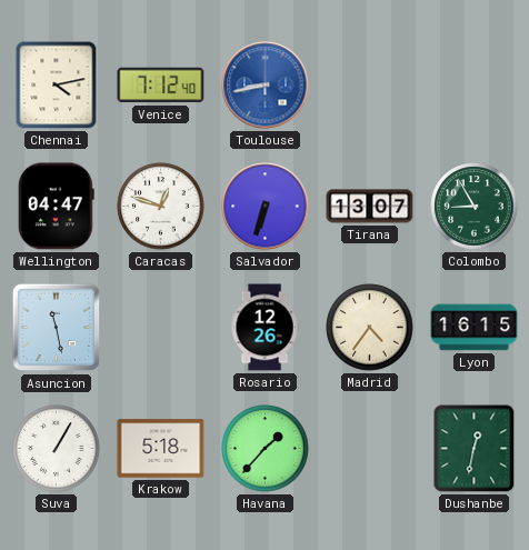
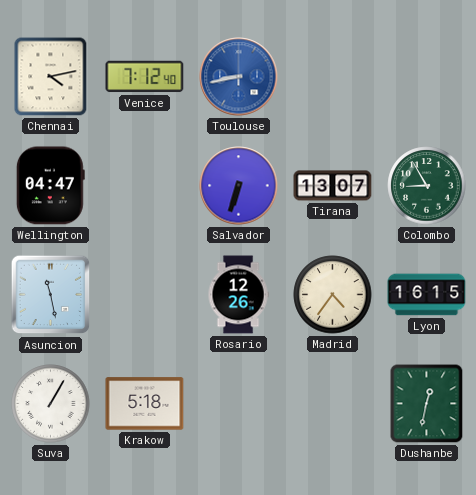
Caracas: 12:48 -> none (161, 207)
Havana: 1:37 -> none (266, 449)
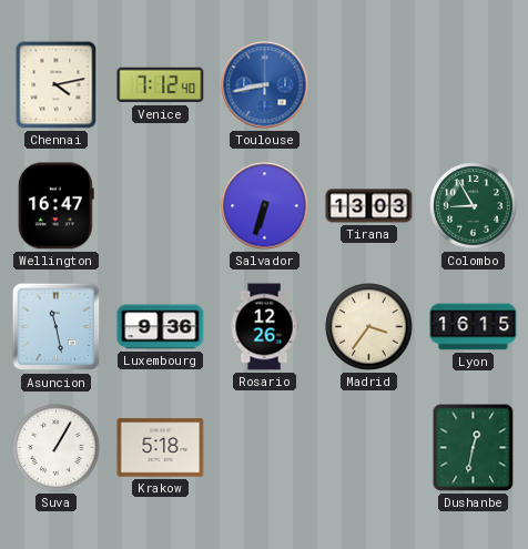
Wellington: 04:47 -> 16:47 (55, 206)
Tirana: 13:07 -> 13:03 (369, 206)
Luxembourg: none -> 9:36 (161, 327)
Madrid: 4:36 -> 3:36 (369, 327)
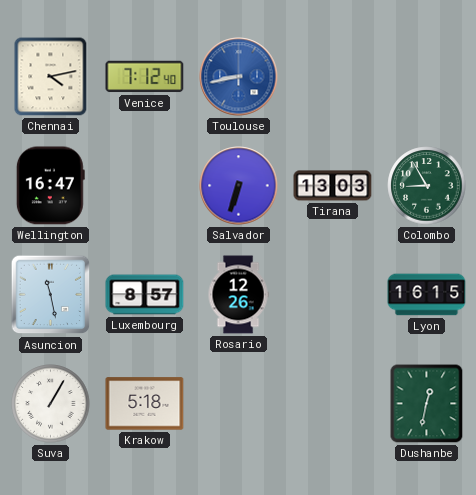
Luxembourg: 9:36 -> 8:57 (145, 295)
Madrid: 3:36 -> none (369, 327)
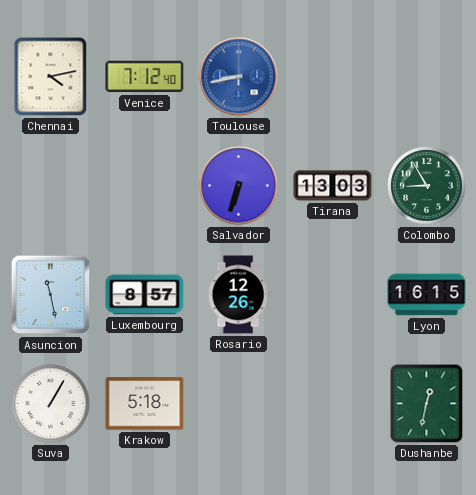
Wellington: 16:47 -> none (50, 186)
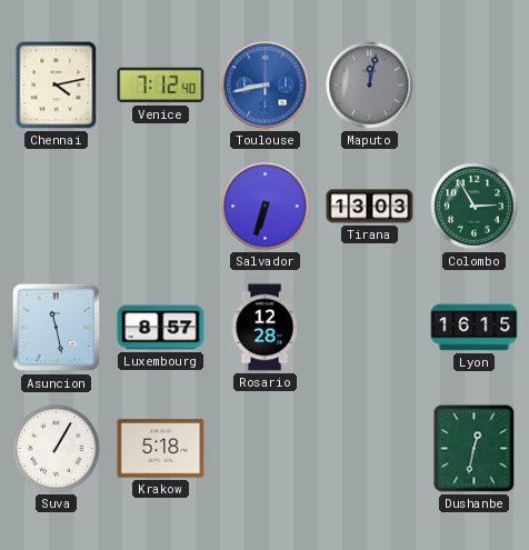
Maputo: none -> 12:02 (370, 86)
Colombo: 8:55 -> 2:55 (475, 207)
Rosario: 12:26 -> 12:28 (264, 328)
